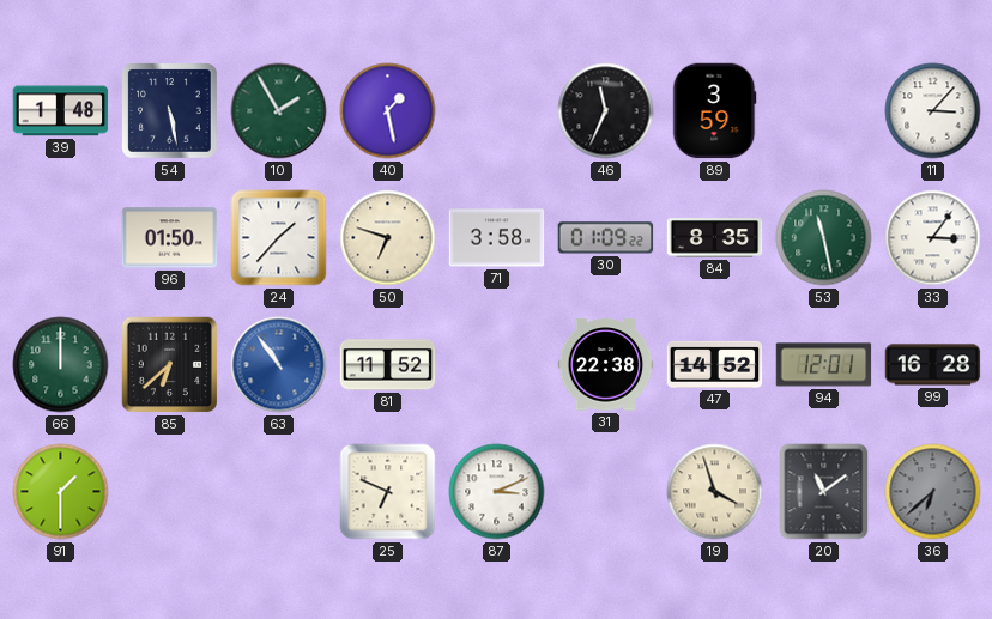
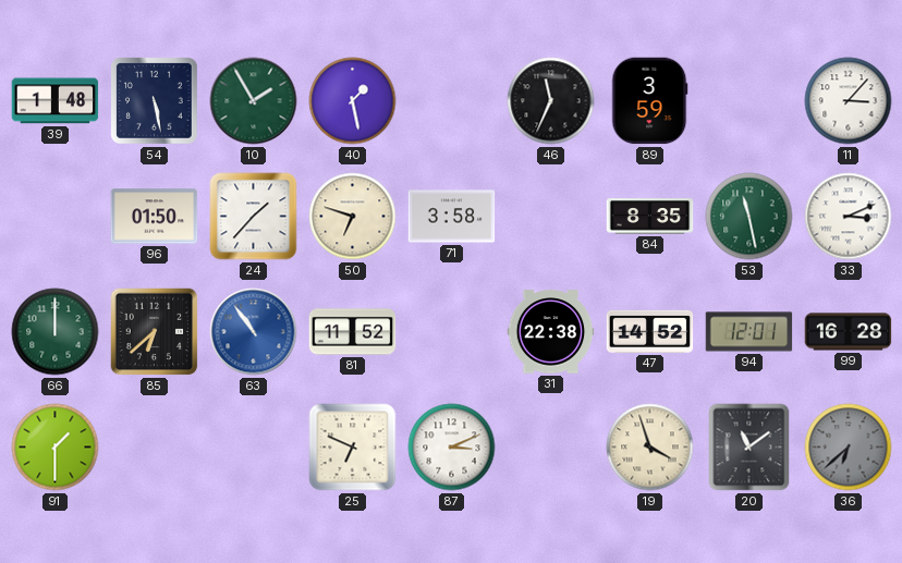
30: 01:09 -> none (606, 238)
33: 3:06 -> 3:11 (849, 217)
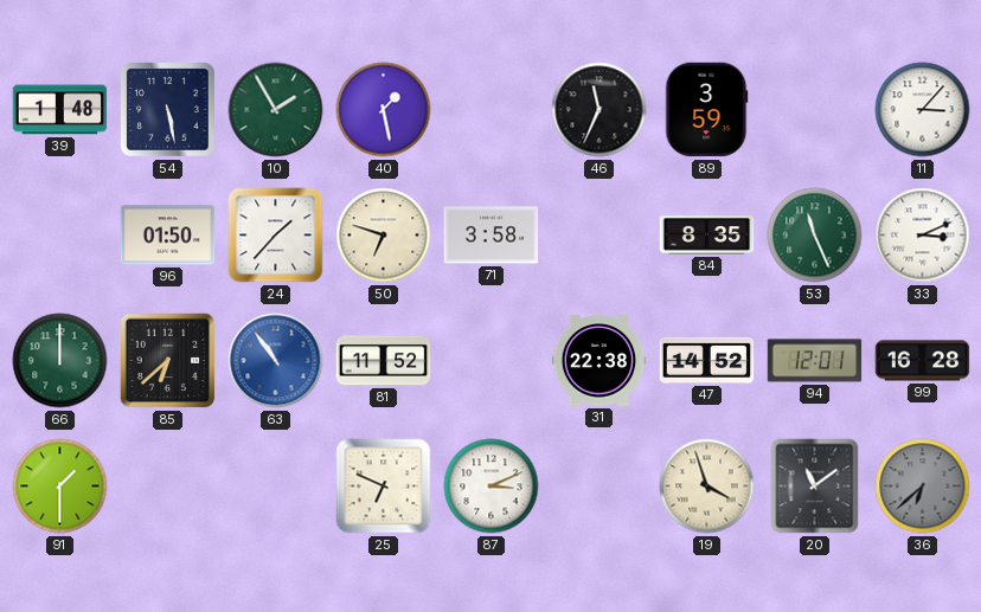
53: 11:28 -> 11:26 (815, 236)
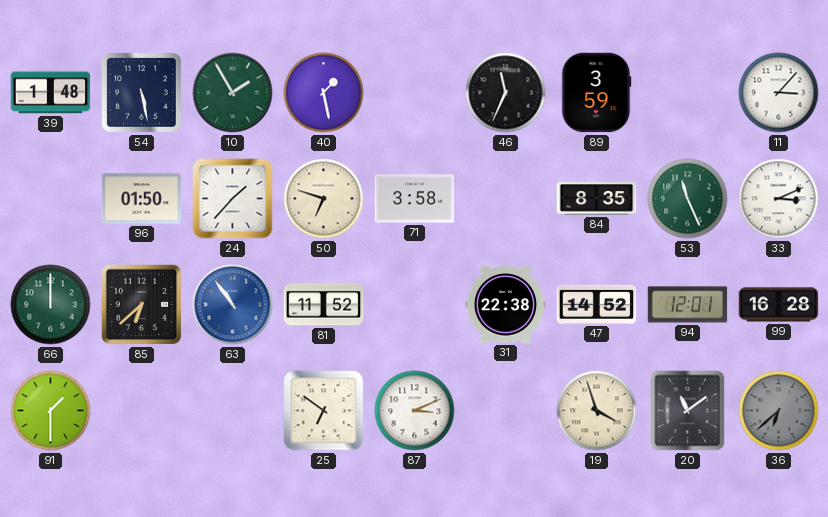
25: 6:49 -> 6:51 (324, 411)
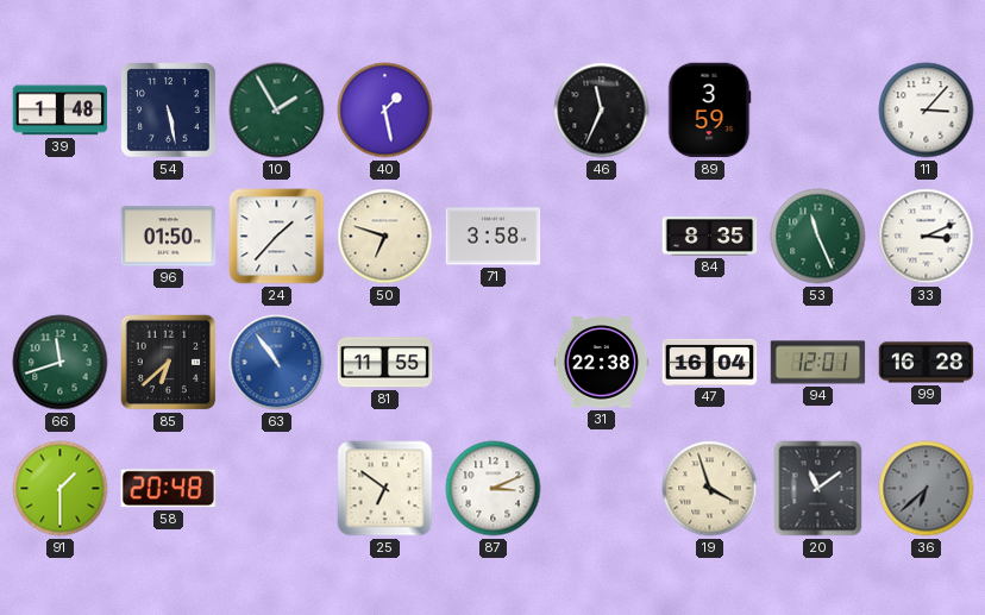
66: 12:00 -> 11:42 (61, 363)
81: 11:52 -> 11:55 (385, 363)
47: 14:52 -> 16:04 (710, 362)
58: none -> 20:48 (169, 489)
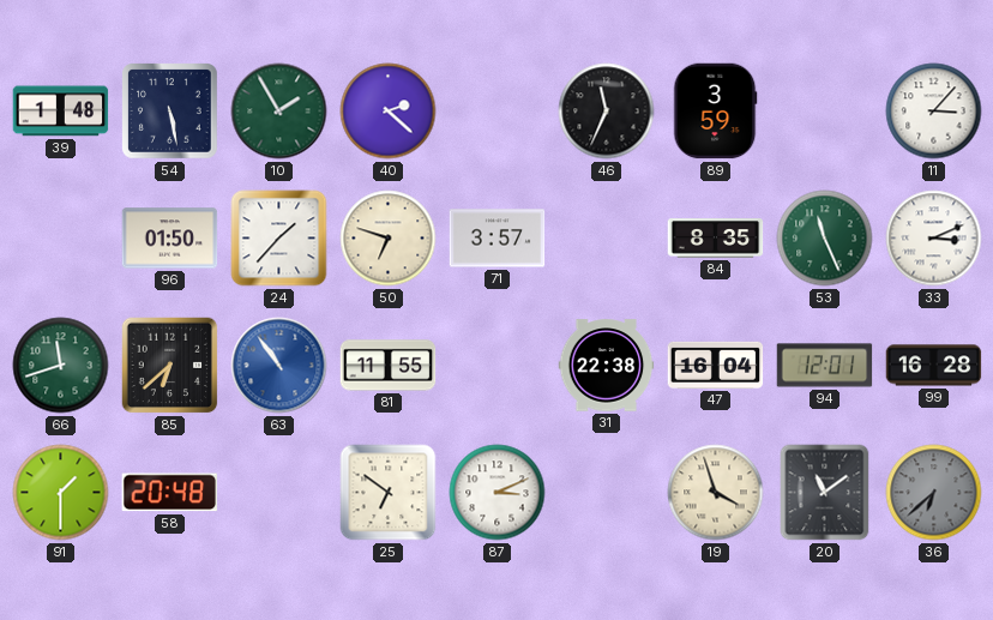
40: 1:28 -> 2:22 (389, 112)
71: 3:58 -> 3:57 (498, 239)
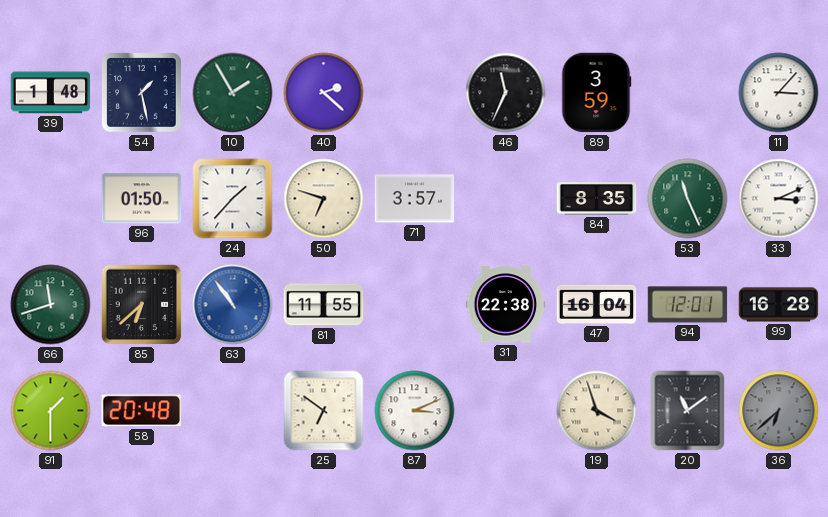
54: 5:28 -> 1:28 (142, 93)
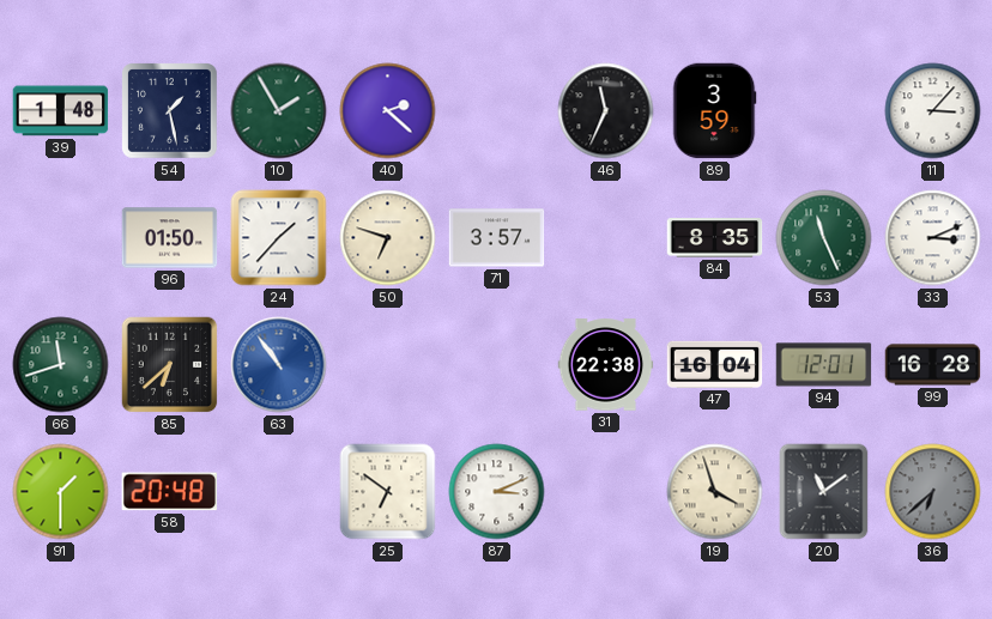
81: 11:55 -> none (324, 305)
